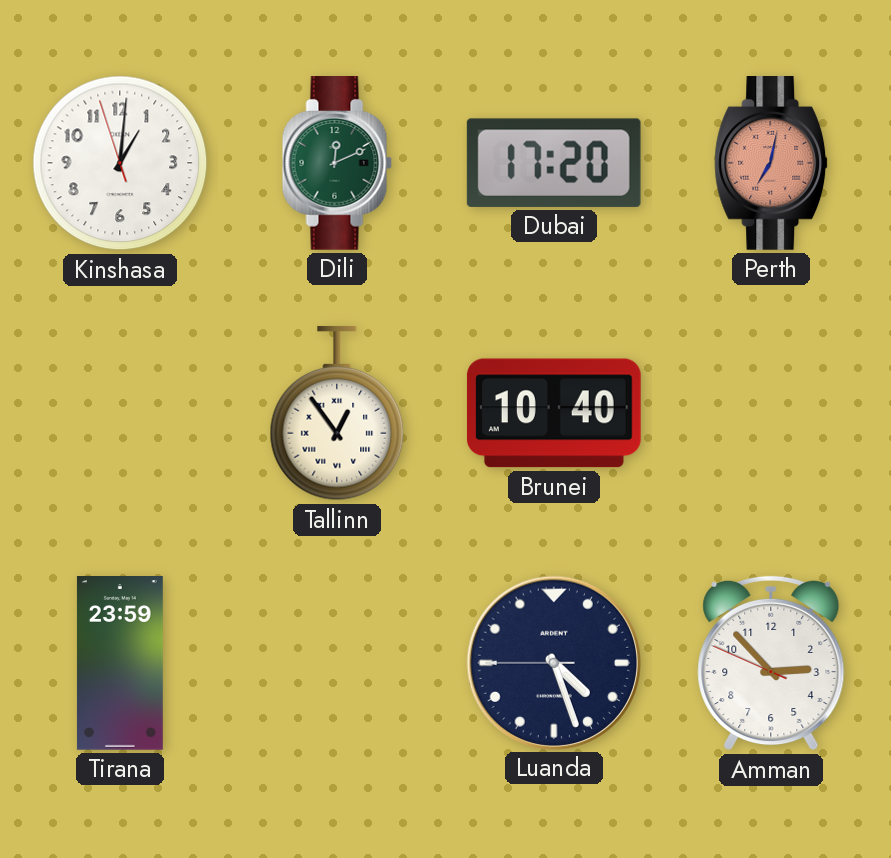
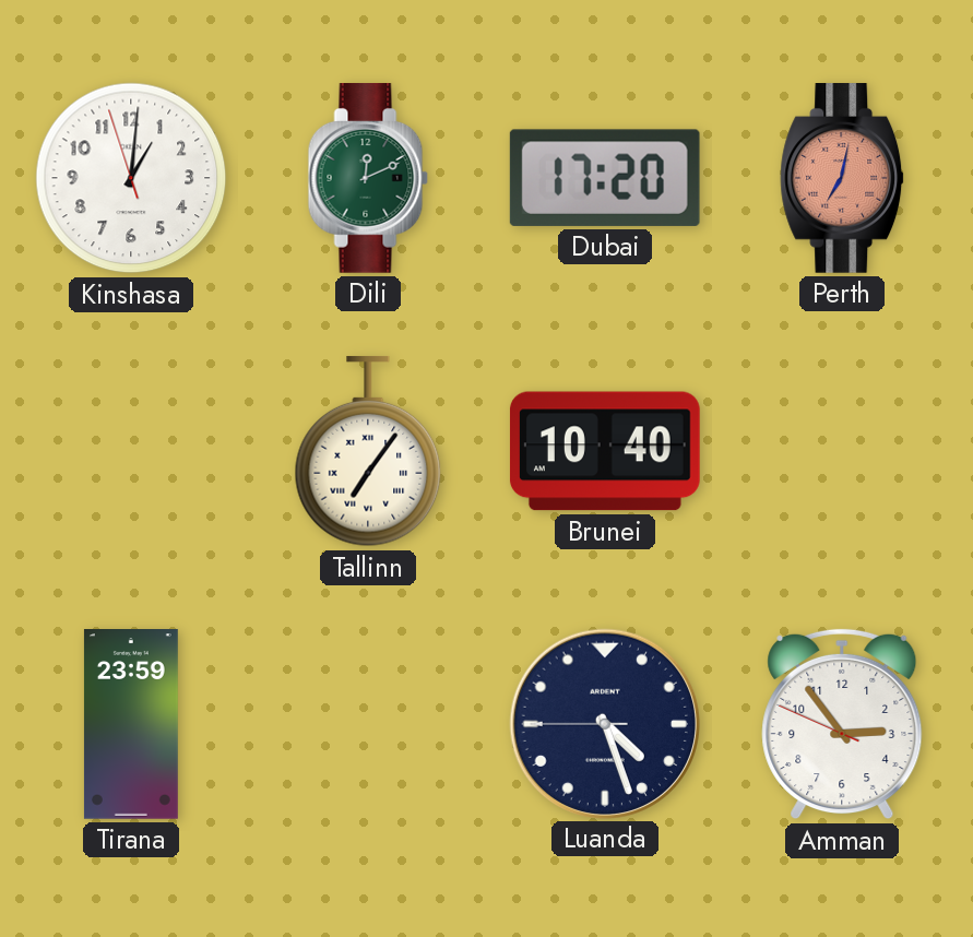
Tallinn: 12:54 -> 7:06 (368, 451)
Amman: 2:52 -> 2:53 (842, 724)
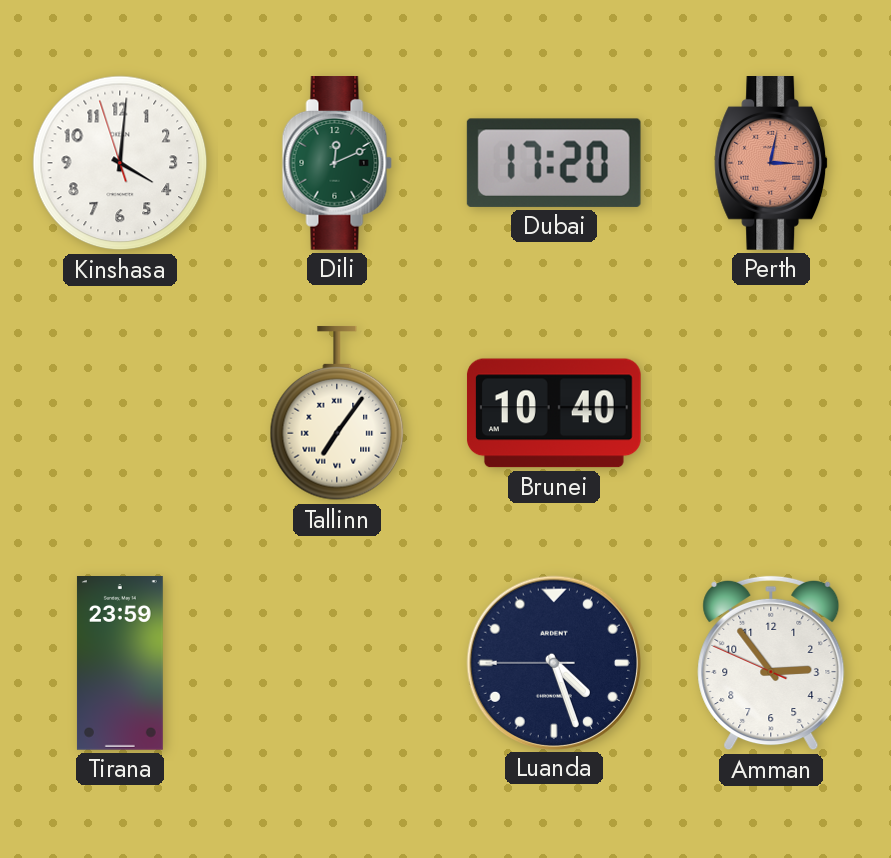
Kinshasa: 1:00 -> 4:00 (120, 163)
Perth: 7:02 -> 3:02 (772, 164)
